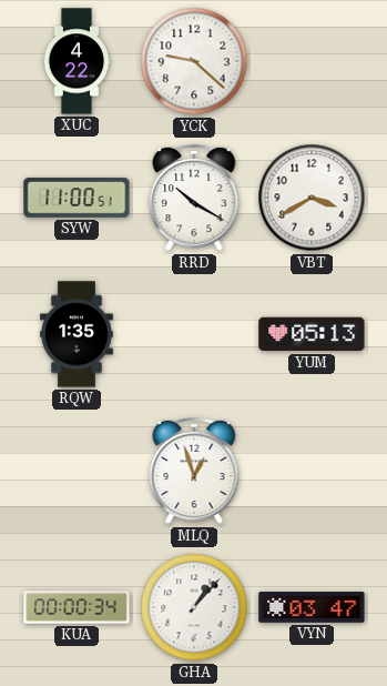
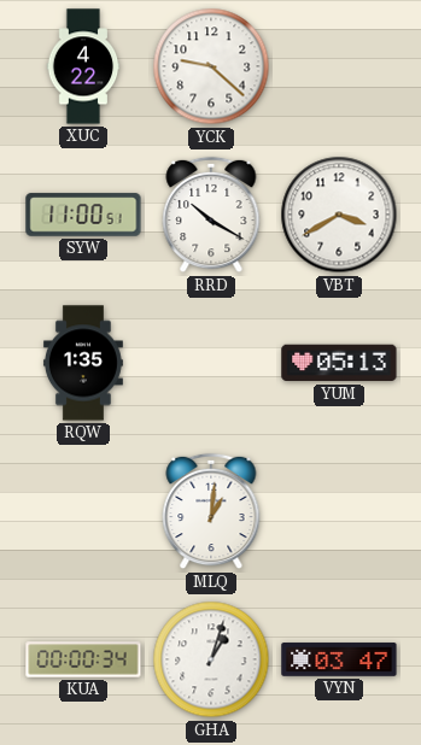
MLQ: 12:57 -> 1:01 (211, 511)
GHA: 1:07 -> 1:03 (211, 659)
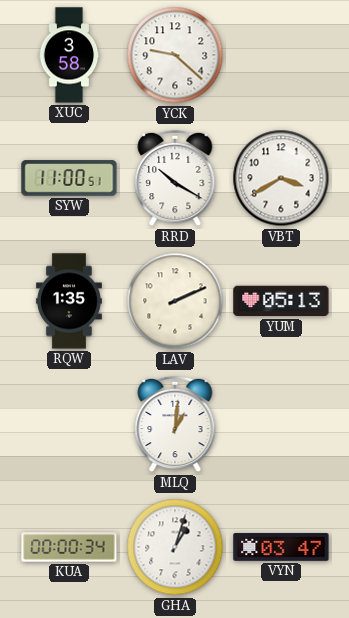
XUC: 4:22 -> 3:58 (69, 55)
LAV: none -> 2:11 (175, 301)
